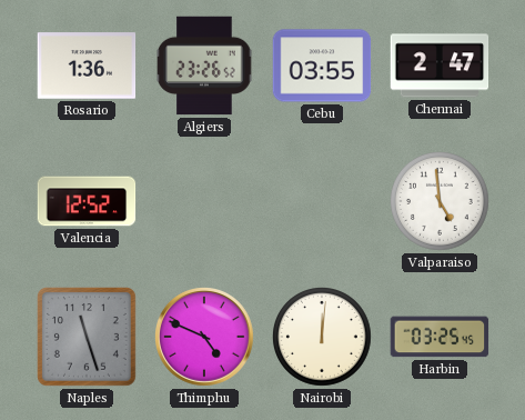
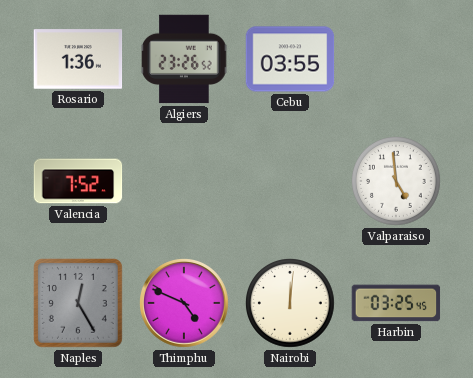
Chennai: 2:47 -> none (440, 66)
Valencia: 12:52 -> 7:52 (78, 181)
Naples: 11:27 -> 12:25 (79, 304)
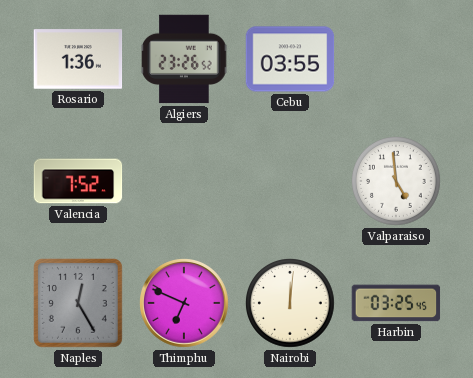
Thimphu: 4:49 -> 6:49 (185, 304)
